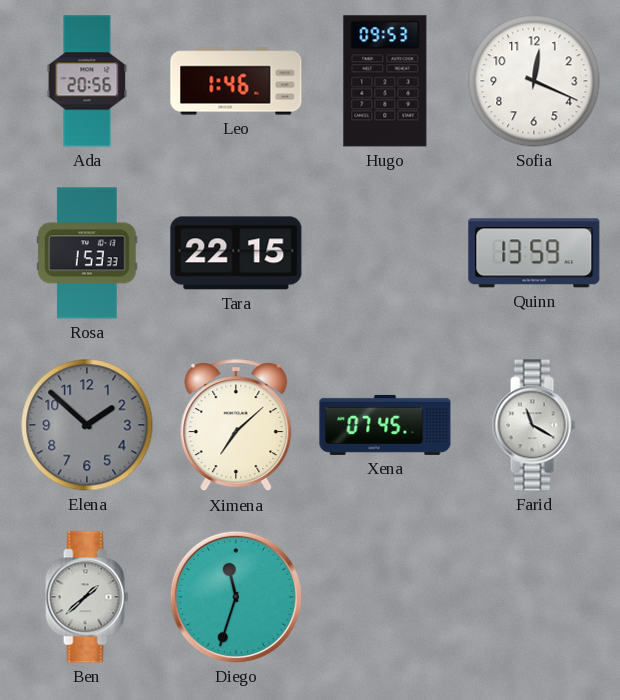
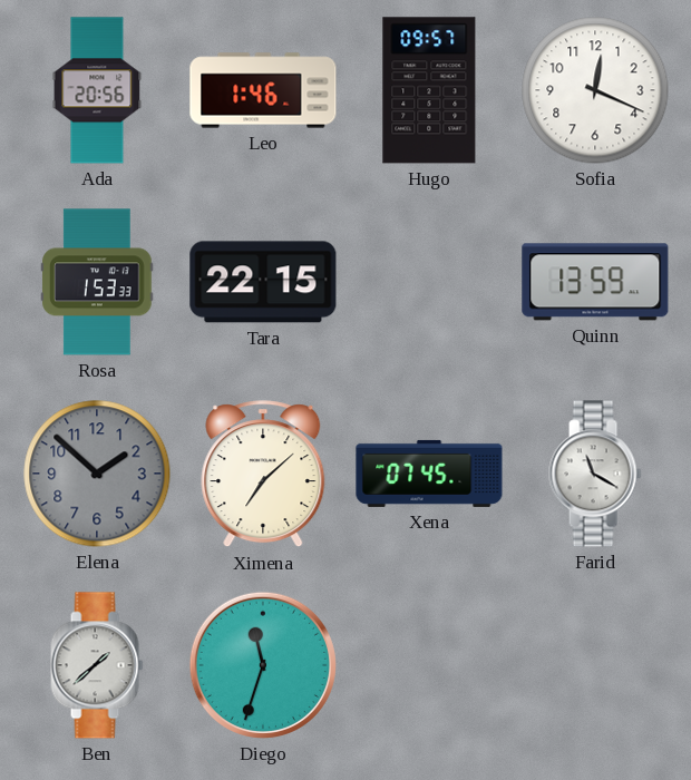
Hugo: 09:53 -> 09:57 (429, 90)
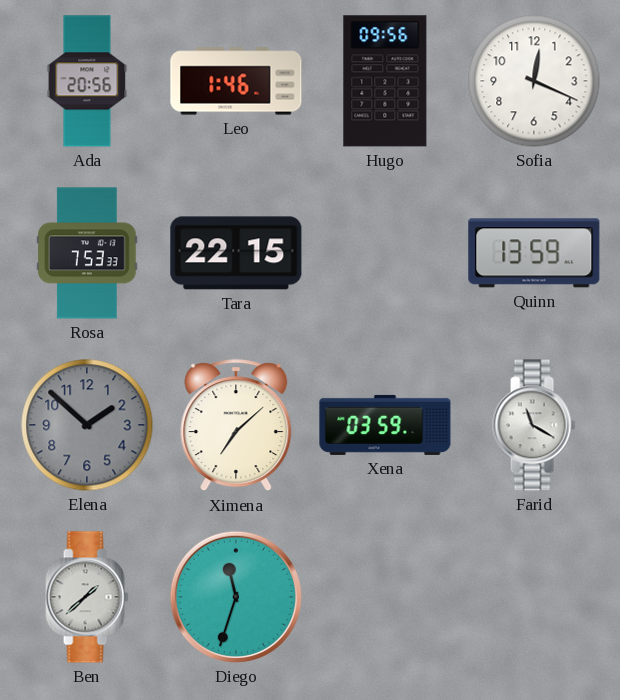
Hugo: 09:57 -> 09:56 (385, 81)
Rosa: 1:53 -> 7:53 (87, 253)
Xena: 07:45 -> 03:59 (385, 425)
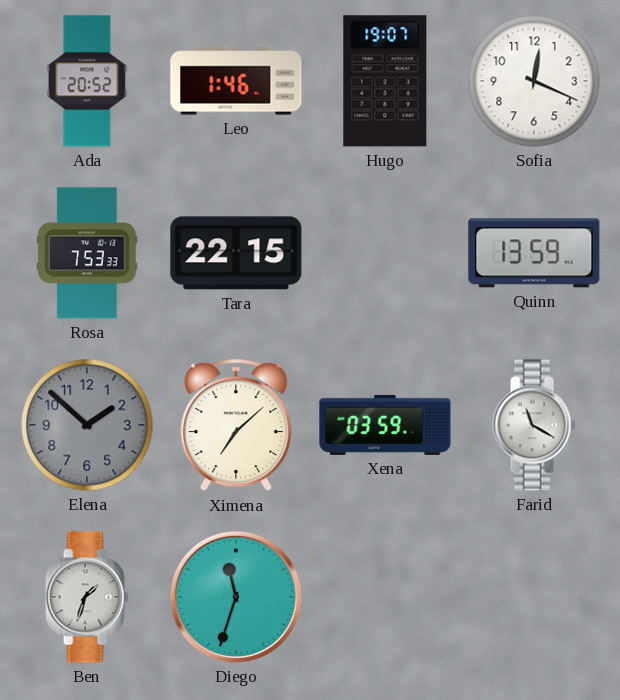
Ada: 20:56 -> 20:52 (87, 81)
Hugo: 09:56 -> 19:07 (385, 81)
Ben: 1:38 -> 1:33 (87, 597)
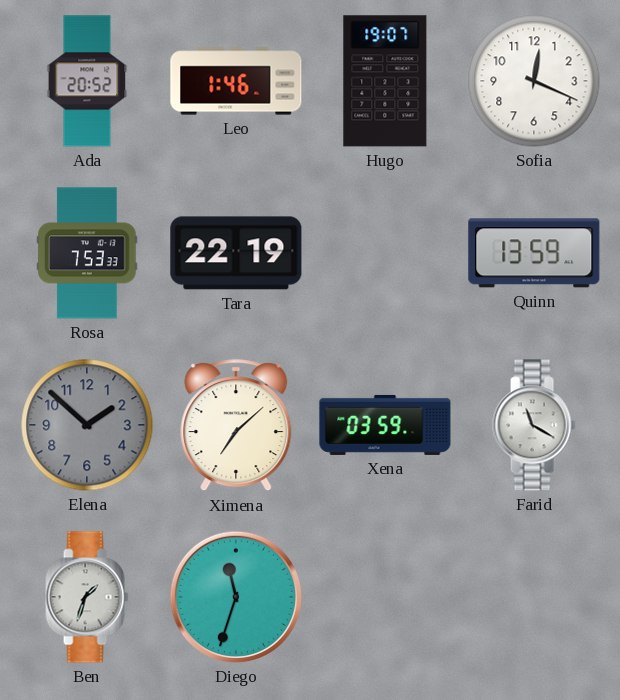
Tara: 22:15 -> 22:19 (236, 253)
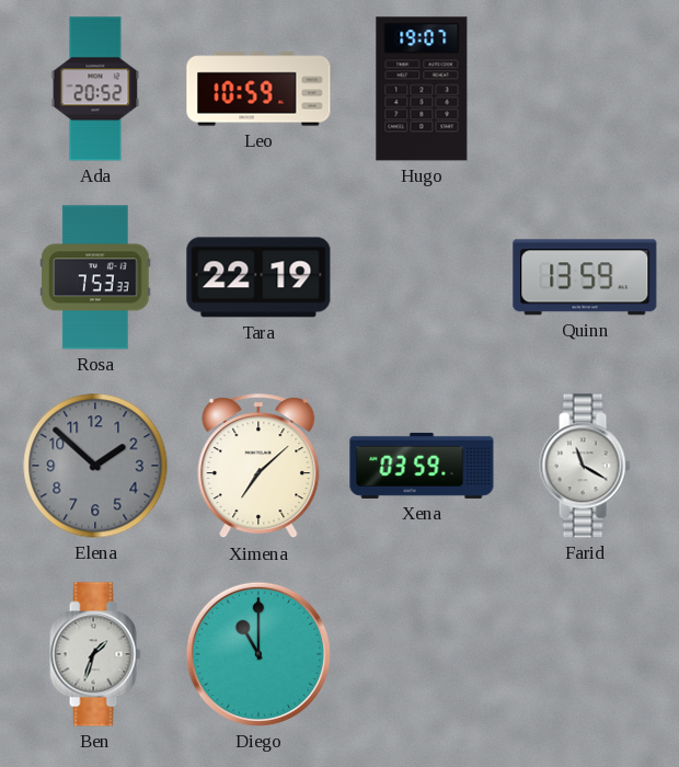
Leo: 1:46 -> 10:59 (258, 89)
Sofia: 12:19 -> none (534, 81)
Diego: 11:33 -> 11:00 (258, 654)
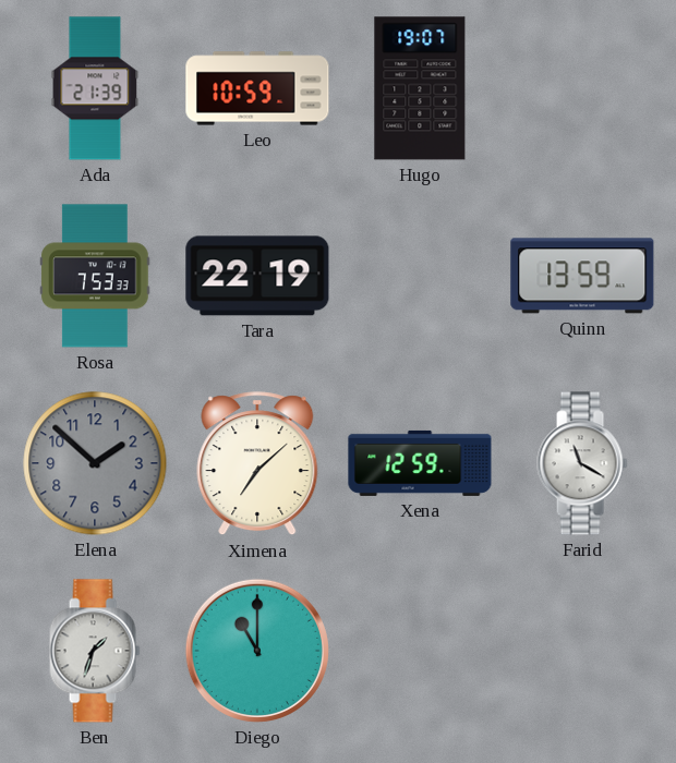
Ada: 20:52 -> 21:39 (95, 88)
Xena: 03:59 -> 12:59 (420, 463)
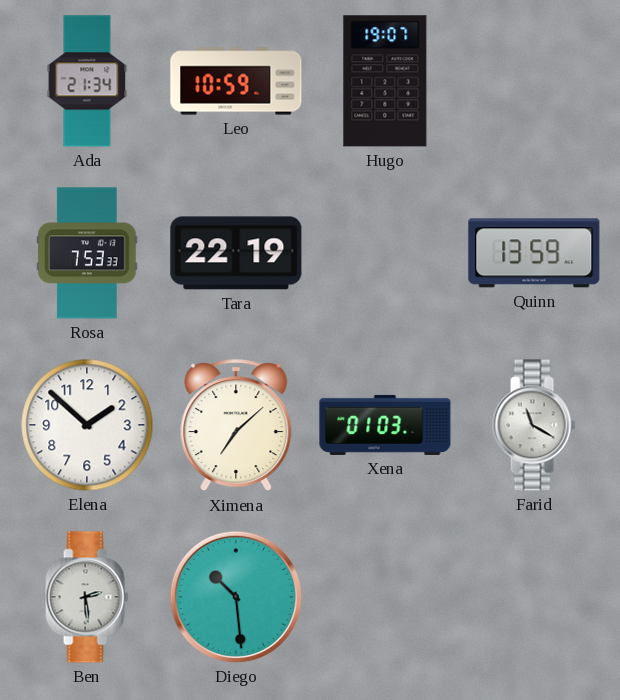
Ada: 21:39 -> 21:34 (87, 81)
Elena dial: grey -> white (87, 425)
Xena: 12:59 -> 01:03 (385, 425)
Ben: 1:33 -> 2:29 (87, 597)
Diego: 11:00 -> 10:29 (236, 597)
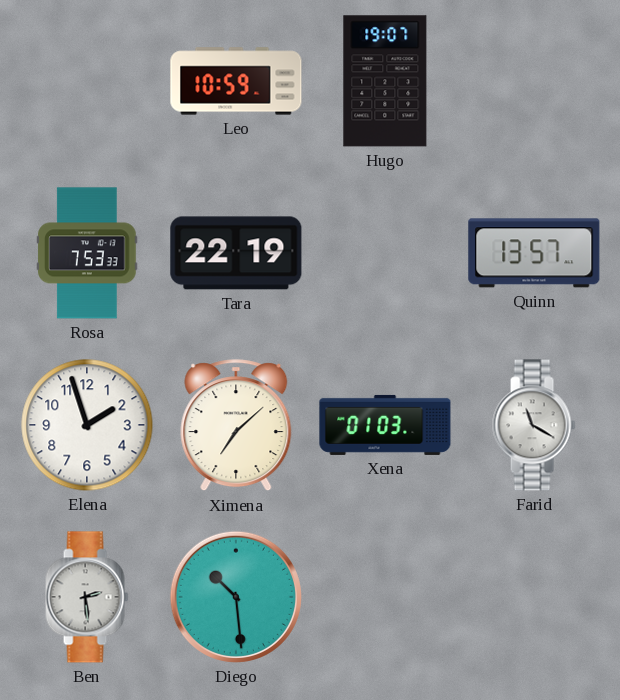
Ada: 21:34 -> none (87, 81)
Quinn: 13:59 -> 13:57 (534, 253)
Elena: 1:52 -> 1:57 (87, 425)
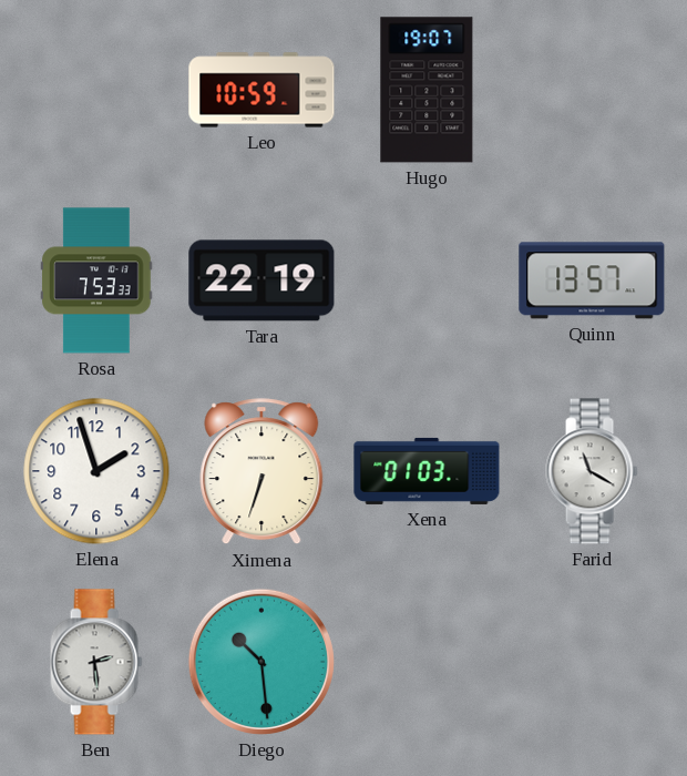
Ximena: 7:08 -> 6:33 (262, 472)
